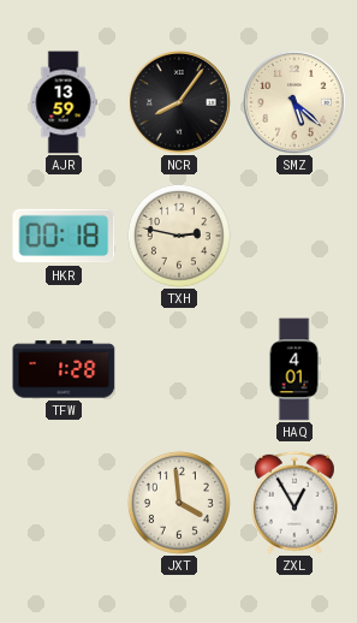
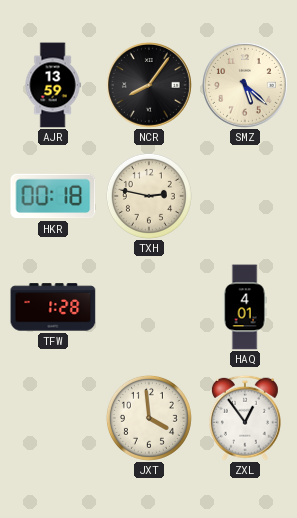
ZXL: 12:55 -> 12:54 (245, 418)
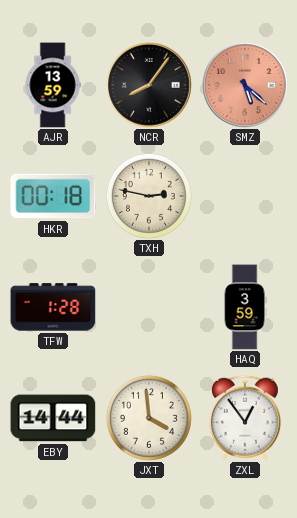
SMZ dial: cream -> salmon (245, 85)
HAQ: 4:01 -> 3:59 (245, 307)
EBY: none -> 14:44 (53, 418)
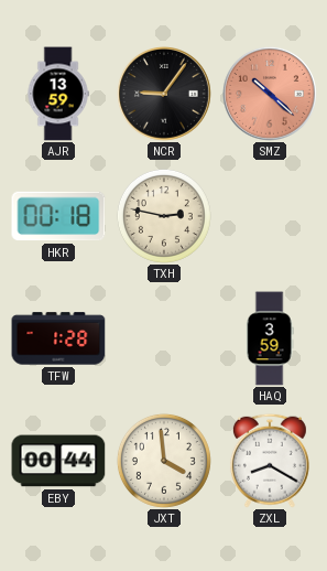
NCR: 8:06 -> 9:06 (164, 94)
SMZ: 5:22 -> 10:22 (270, 94)
EBY: 14:44 -> 00:44 (58, 461)
ZXL: 12:54 -> 8:20 (270, 461)
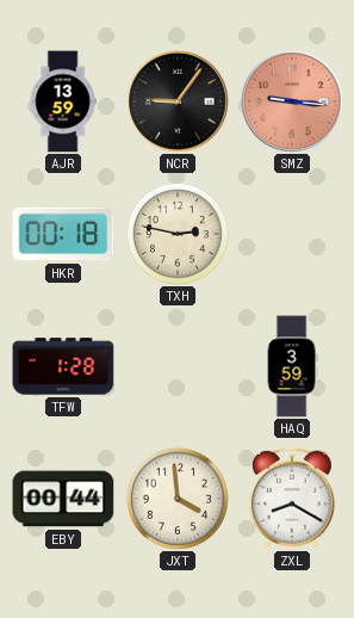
SMZ: 10:22 -> 9:16 (292, 101)
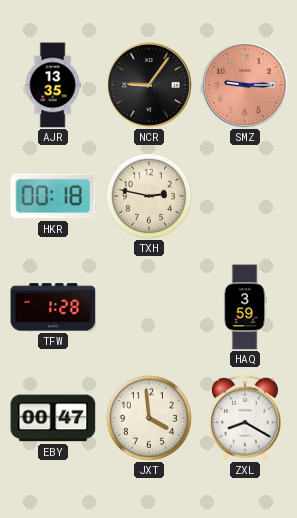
AJR: 13:59 -> 13:35 (53, 85)
SMZ: 9:16 -> 9:15 (245, 85)
EBY: 00:44 -> 00:47 (53, 418)
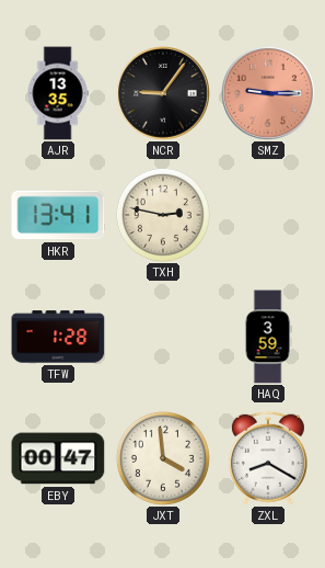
HKR: 00:18 -> 13:41 (58, 215)
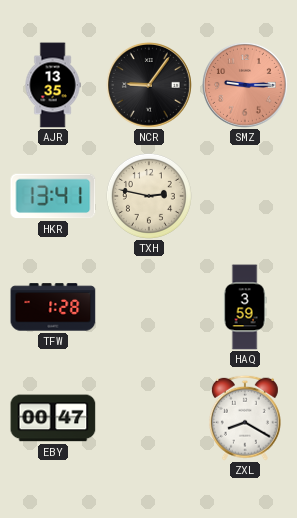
JXT: 3:59 -> none (163, 458)
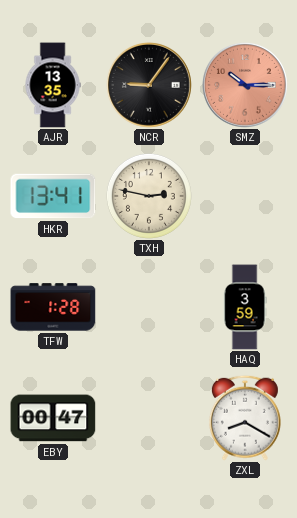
SMZ: 9:15 -> 10:15 (245, 85)
